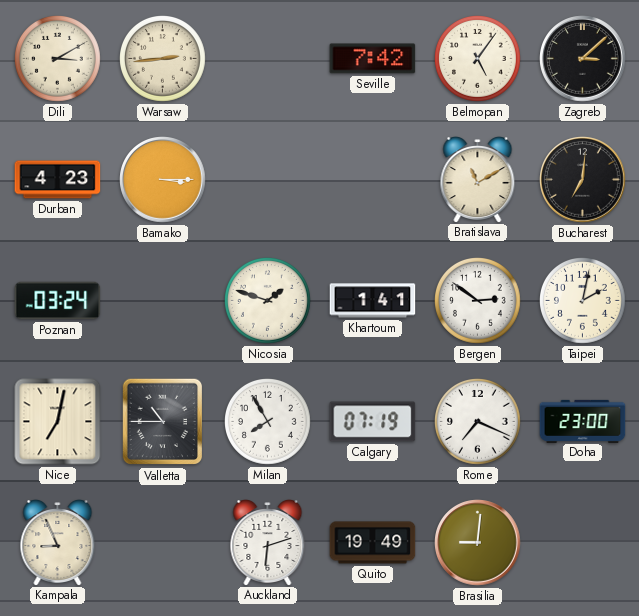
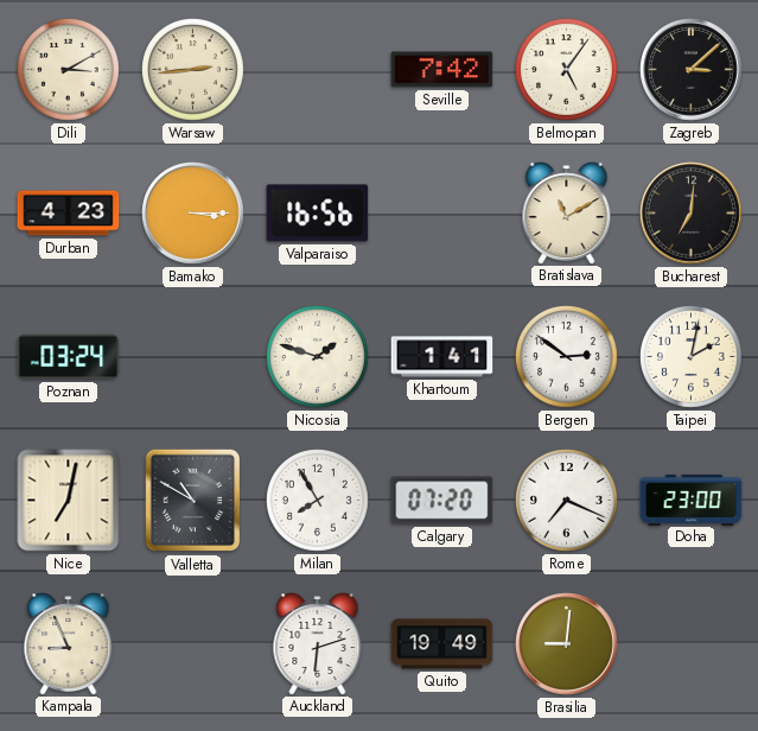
Valparaiso: none -> 16:56 (318, 214)
Valletta: 10:45 -> 10:50 (192, 501)
Calgary: 07:19 -> 07:20 (442, 501)
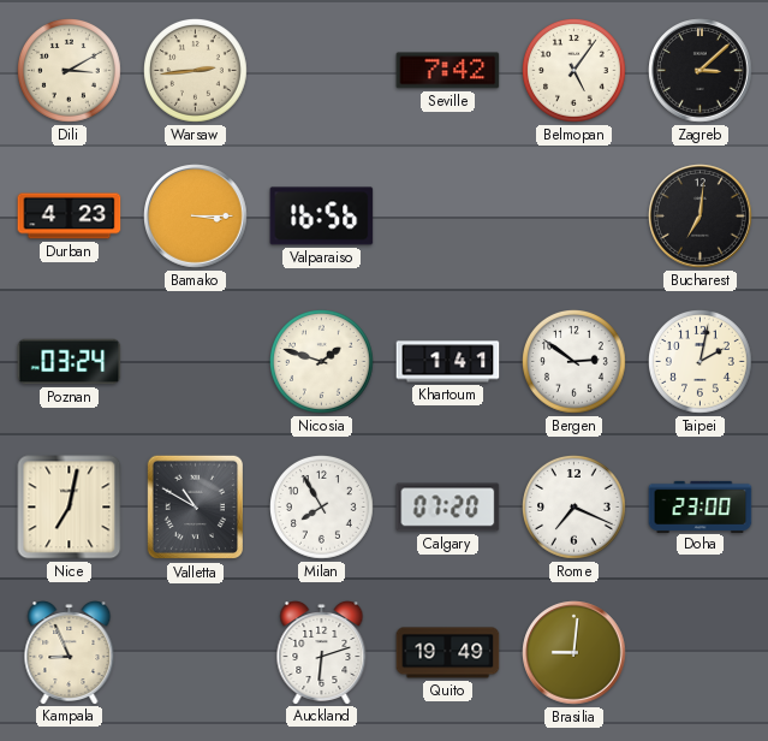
Bratislava: 11:10 -> none (567, 214)
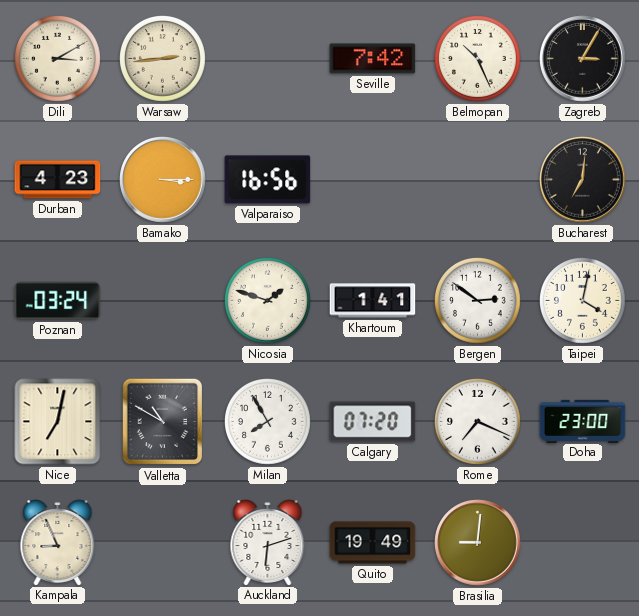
Belmopan: 5:06 -> 10:26 (478, 59)
Zagreb: 3:08 -> 3:05 (583, 59)
Taipei: 2:02 -> 4:02 (583, 301)
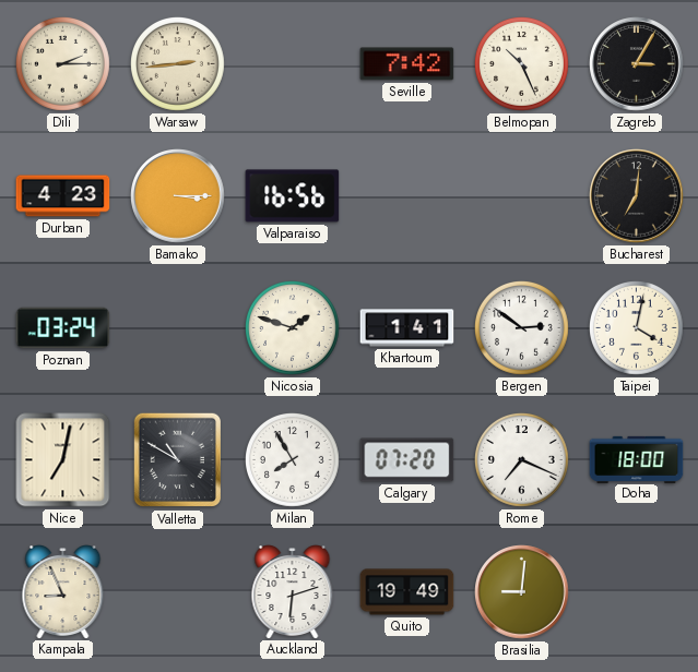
Dili: 3:10 -> 2:15 (63, 64)
Doha: 23:00 -> 18:00 (637, 459)
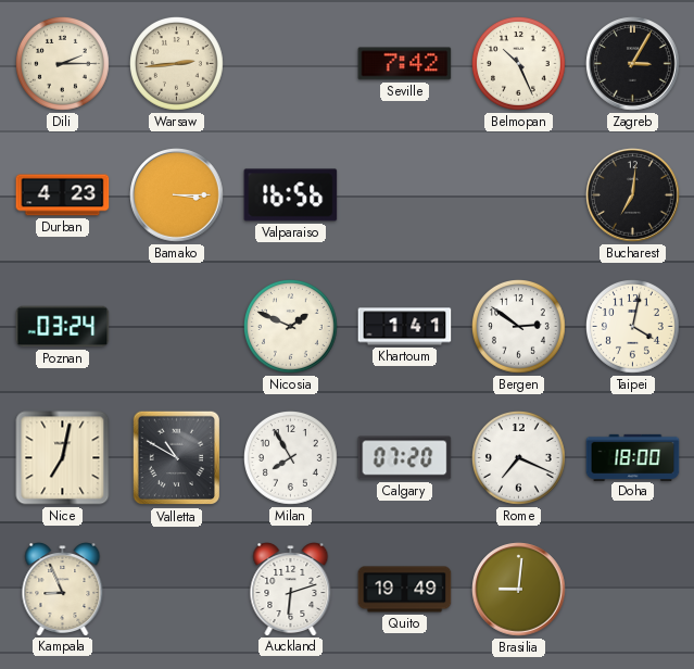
Nicosia: 1:48 -> 1:49 (291, 327)
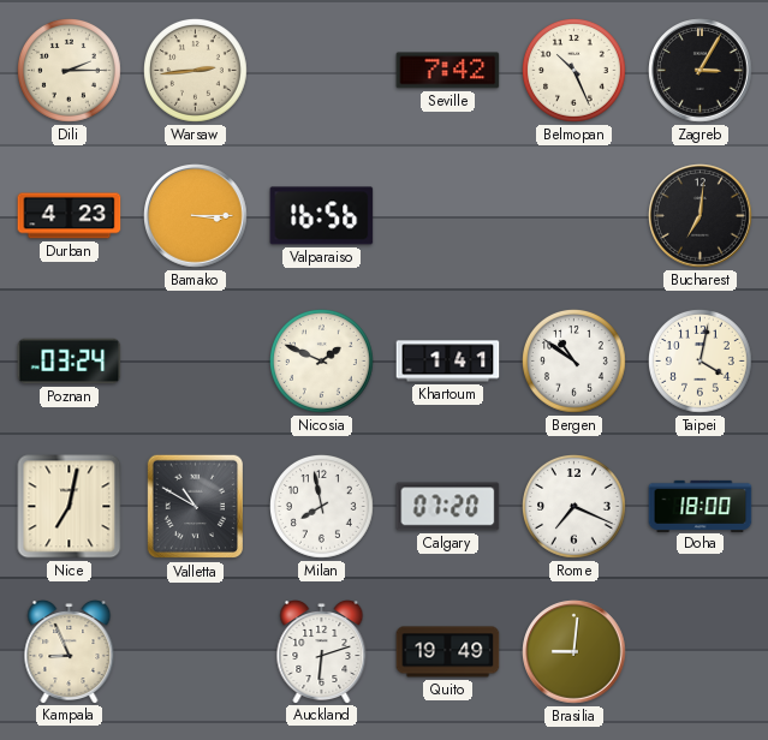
Bergen: 2:51 -> 10:51 (574, 362)
Milan: 7:55 -> 7:58 (322, 507)
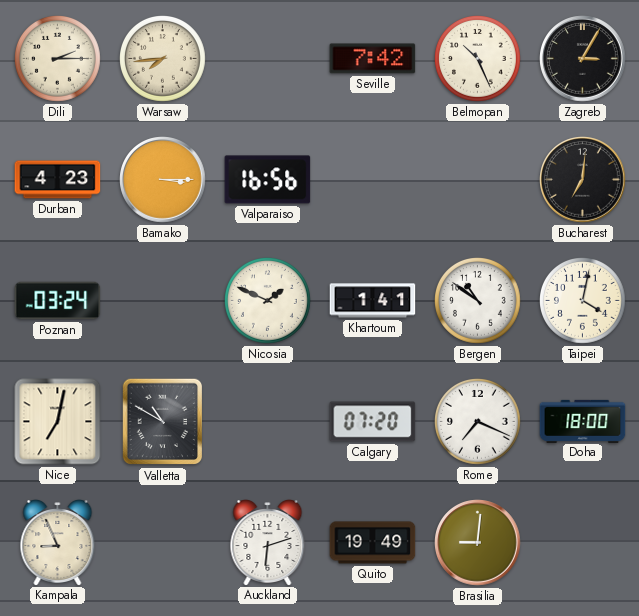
Warsaw: 2:44 -> 7:44 (163, 59)
Milan: 7:58 -> none (322, 507)
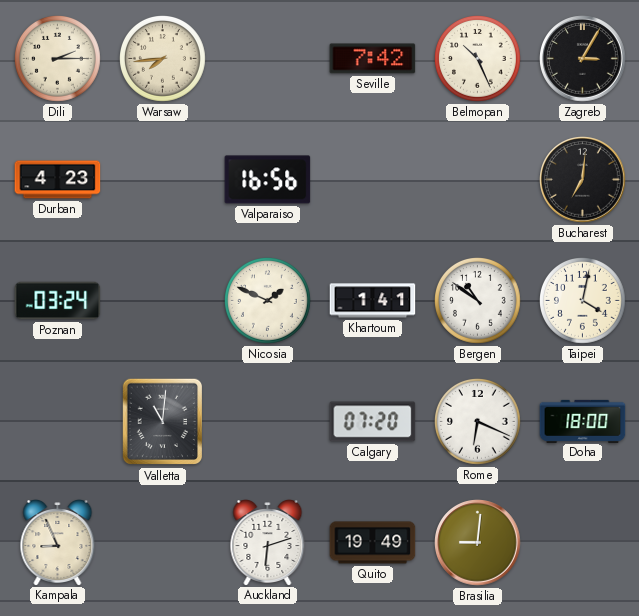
Bamako: 3:15 -> none (163, 180)
Nice: 7:02 -> none (58, 422)
Valletta: 10:50 -> 11:01 (162, 422)
Rome: 7:19 -> 6:19 (478, 422)
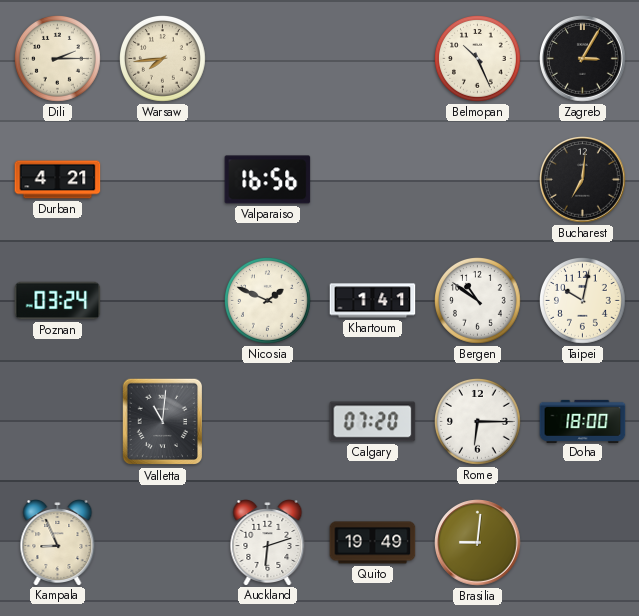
Seville: 7:42 -> none (373, 59)
Durban: 4:23 -> 4:21 (58, 180)
Taipei: 4:02 -> 10:02 (583, 301)
Rome: 6:19 -> 6:15 (478, 422)
